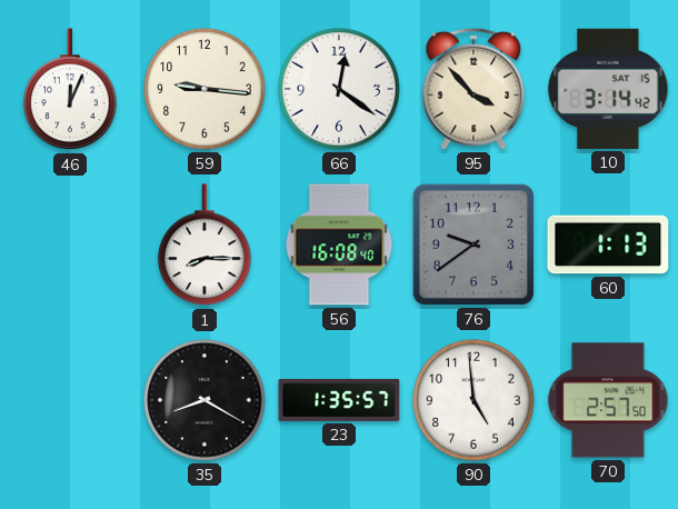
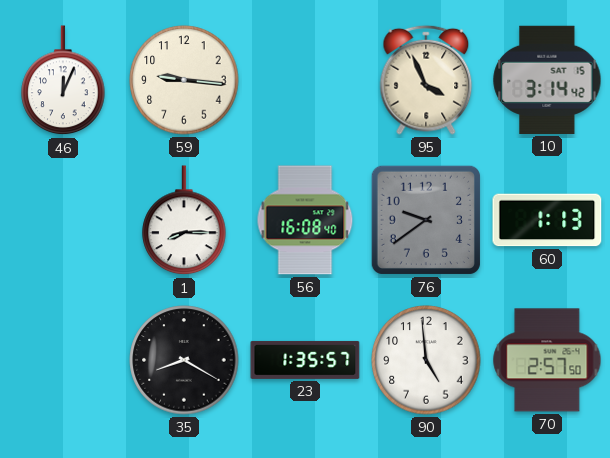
66: 12:21 -> none (339, 89)
95: 3:53 -> 3:56 (426, 80)
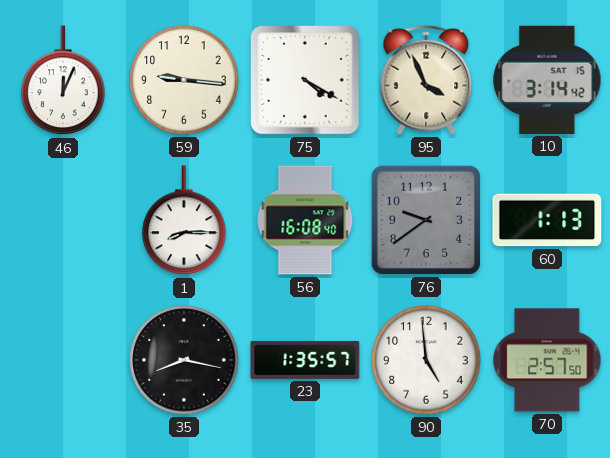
75: none -> 4:20 (305, 80)
35: 8:20 -> 8:17 (184, 360)
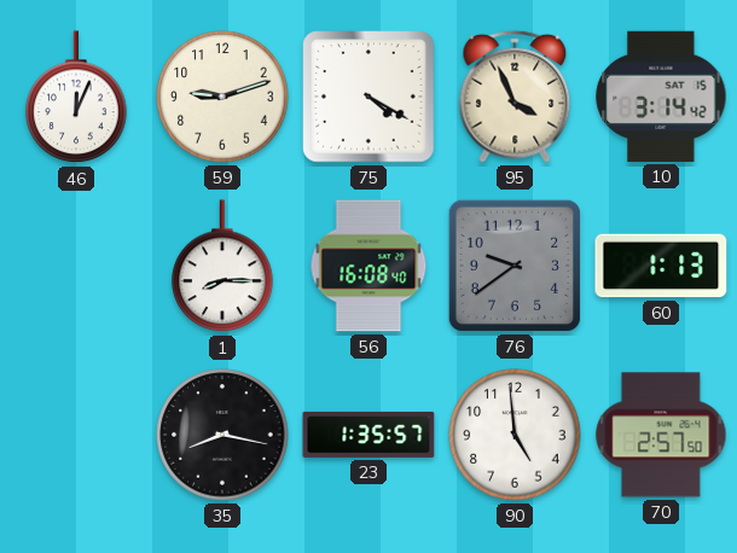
59: 9:16 -> 9:12 (222, 97)
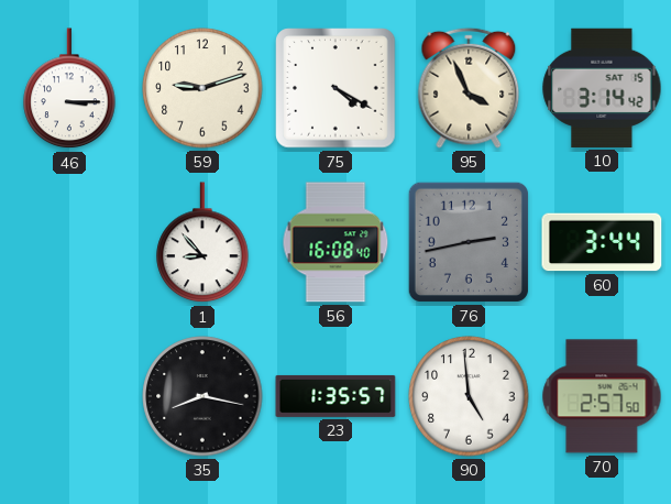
46: 12:04 -> 3:15 (69, 89)
1: 8:15 -> 8:53 (202, 243)
76: 9:39 -> 2:43 (469, 242)
60: 1:13 -> 3:44 (602, 242)
